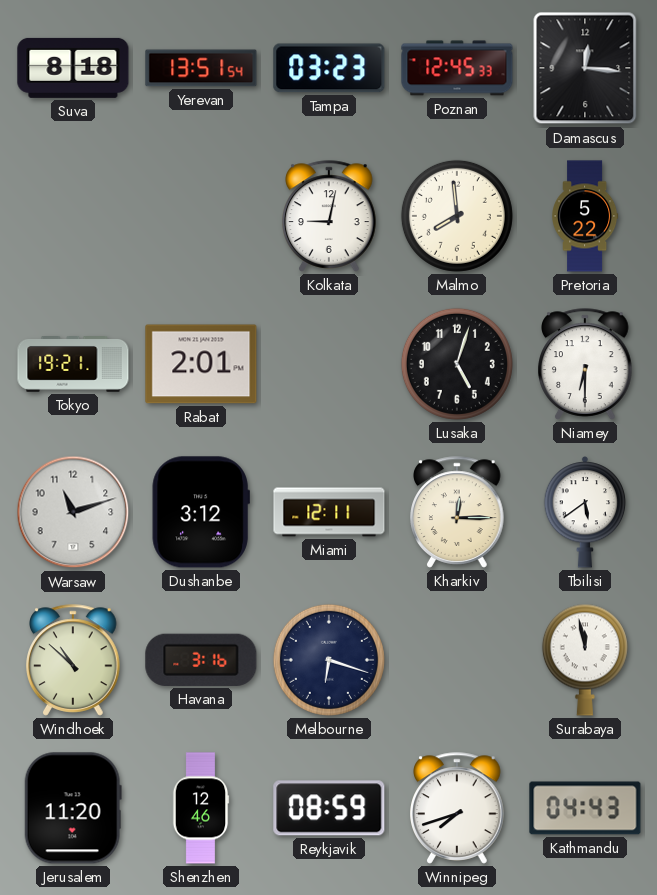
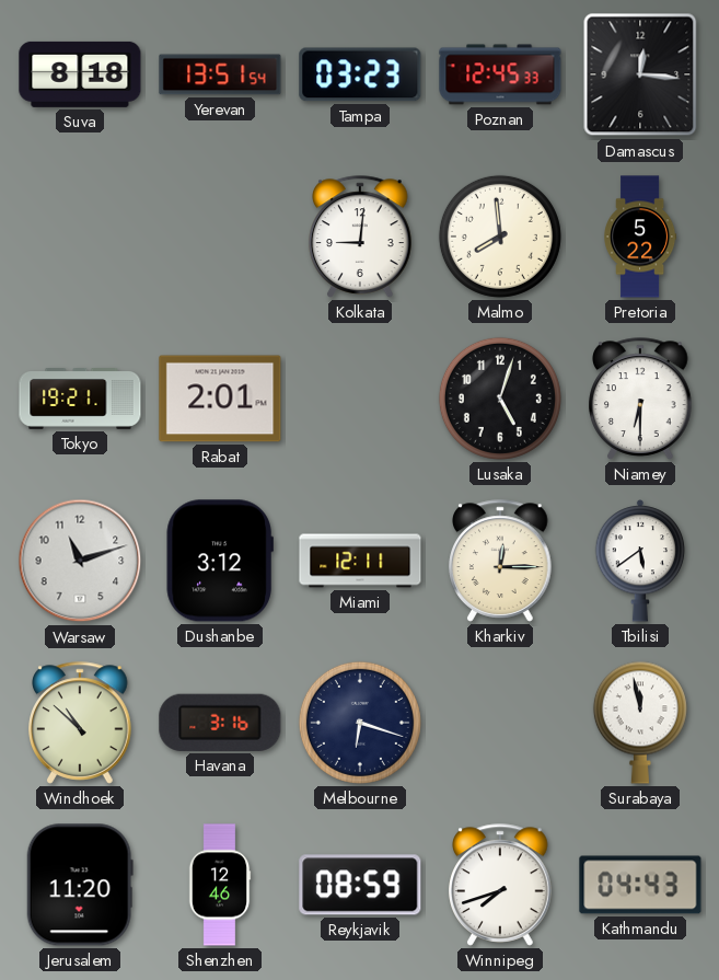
Kolkata: 9:02 -> 9:01 (360, 237)
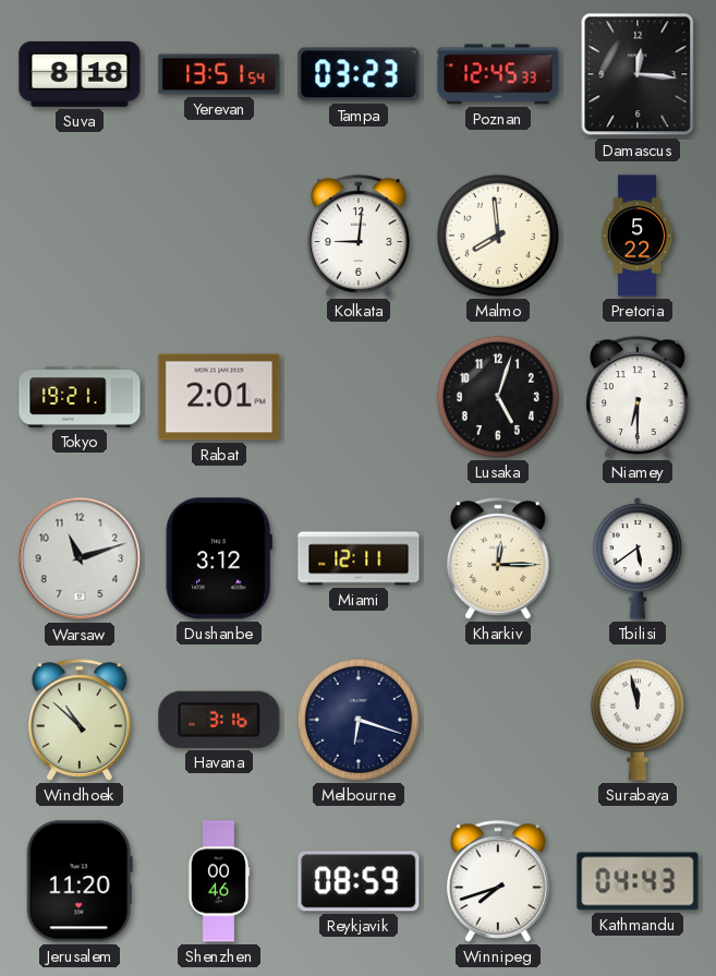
Shenzhen: 12:46 -> 00:46 (219, 881)
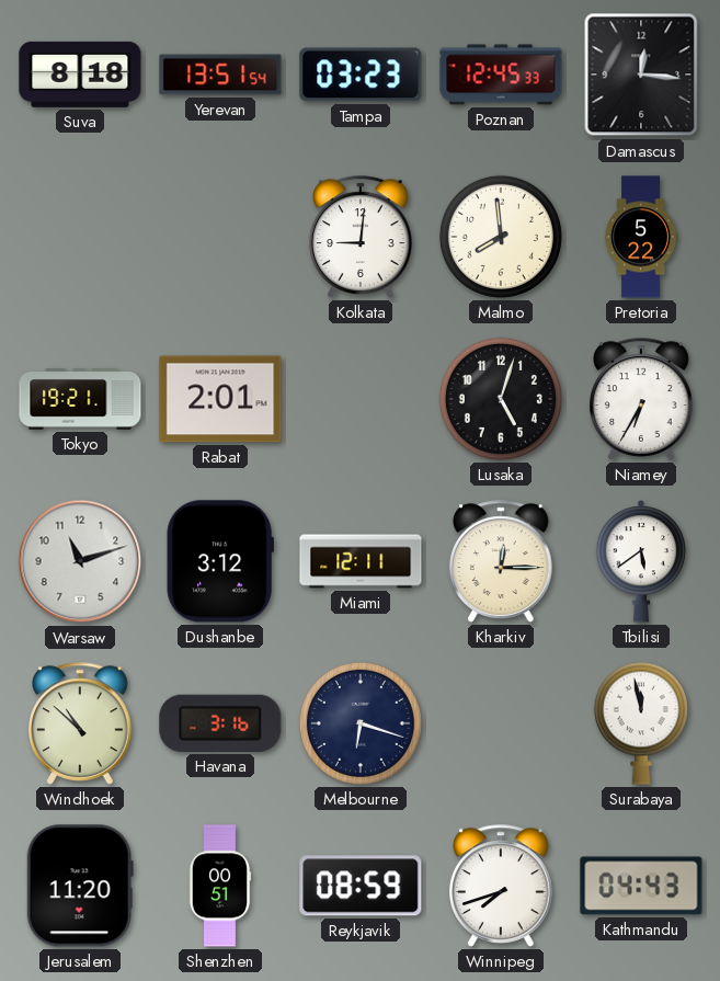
Niamey: 6:30 -> 6:35 (641, 399)
Shenzhen: 00:46 -> 00:51 (220, 886)
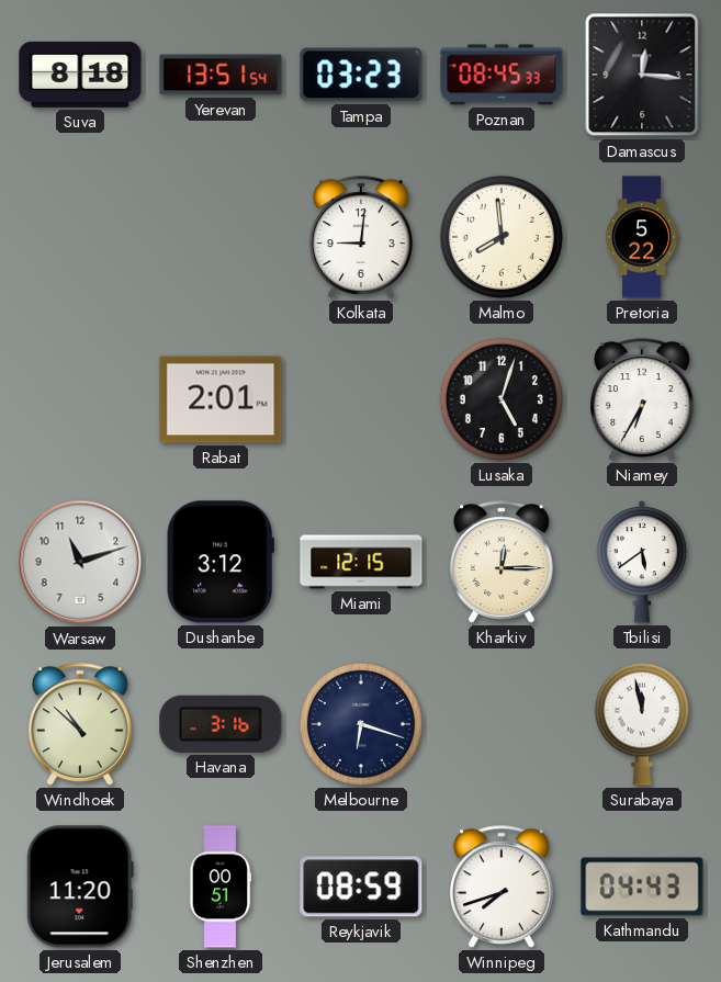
Poznan: 12:45 -> 08:45 (502, 75)
Tokyo: 19:21 -> none (80, 400)
Miami: 12:11 -> 12:15 (361, 562)
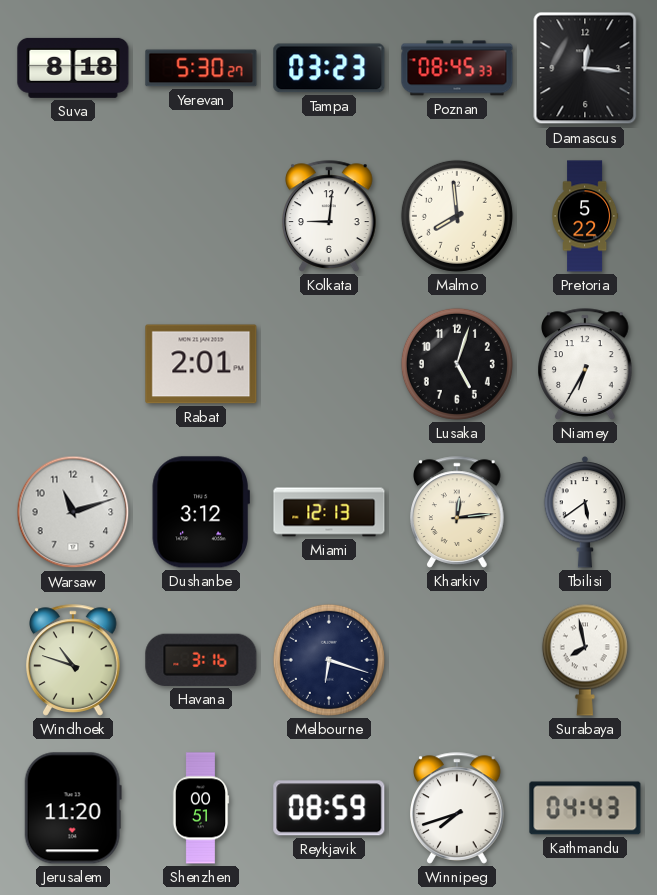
Yerevan: 13:51 -> 5:30 (201, 68)
Miami: 12:15 -> 12:13 (329, 512)
Kharkiv: 12:15 -> 12:14 (457, 512)
Windhoek: 10:52 -> 10:48 (73, 660)
Surabaya: 11:58 -> 7:58 (585, 660)
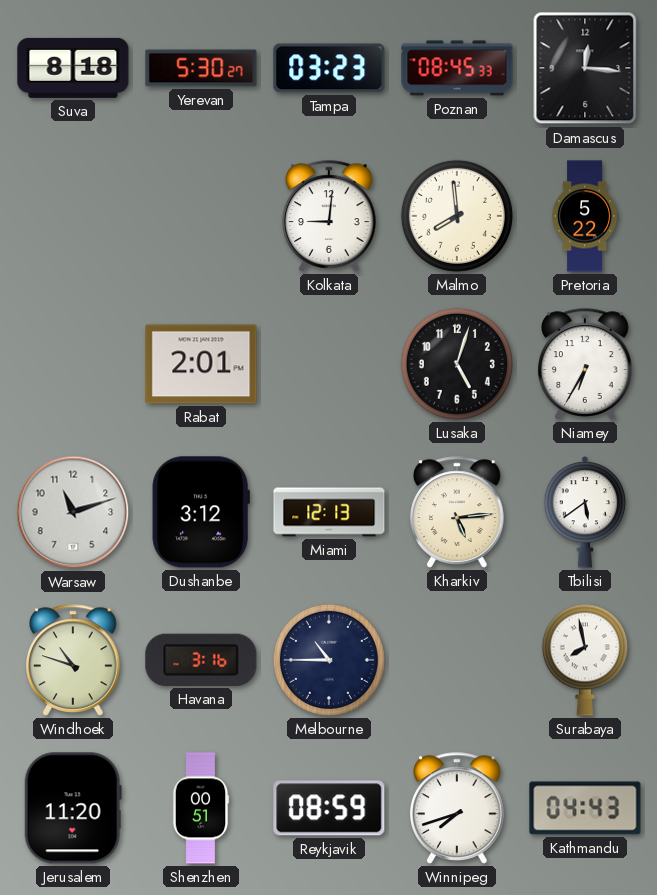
Kharkiv: 12:14 -> 5:14 (457, 512)
Melbourne: 6:18 -> 10:45 (329, 660)
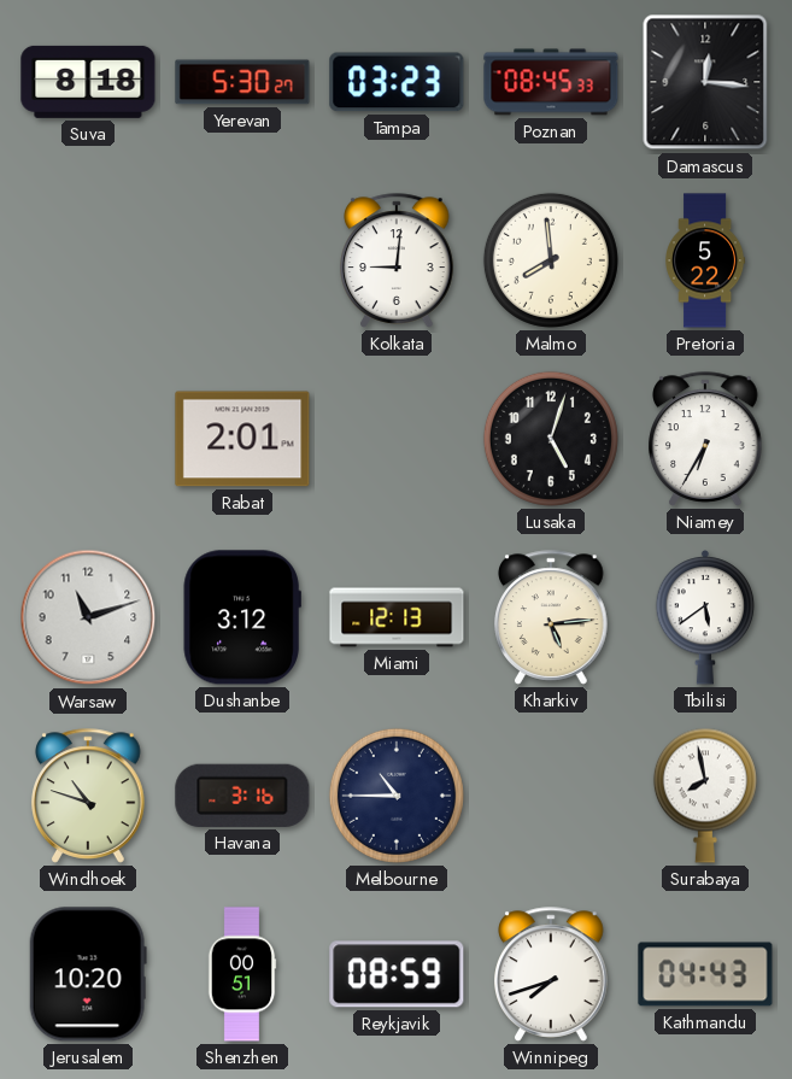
Jerusalem: 11:20 -> 10:20 (88, 974)
